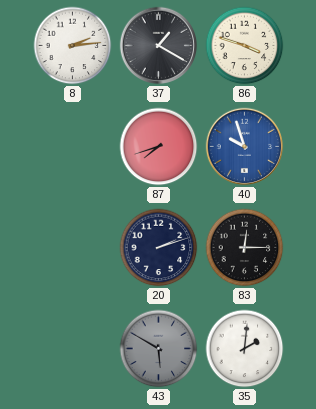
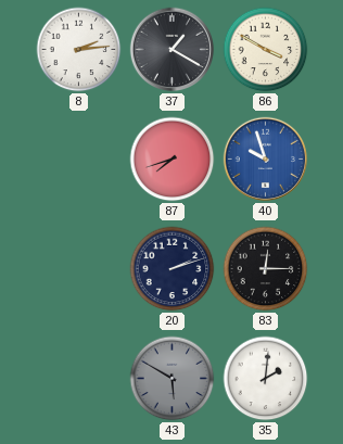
86: 3:48 -> 3:50 (266, 50)
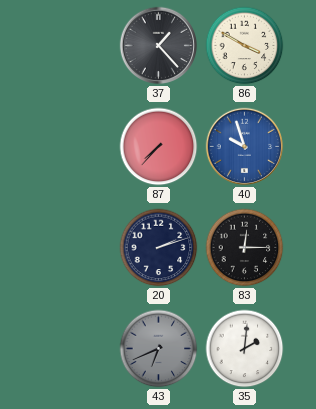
8: 2:14 -> none (79, 50)
37: 1:20 -> 1:23 (159, 46)
87: 7:42 -> 7:37 (159, 147)
43: 5:50 -> 6:41 (159, 349)
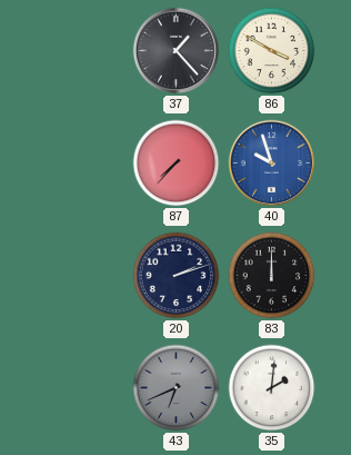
83: 12:15 -> 12:00 (272, 276)
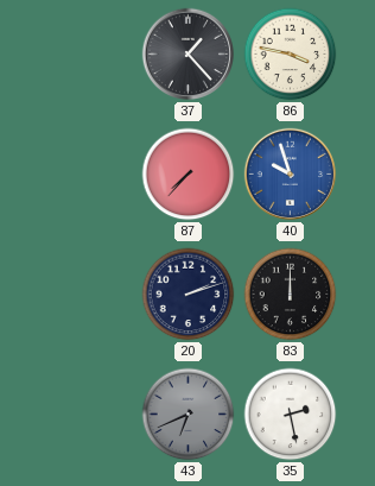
86: 3:50 -> 3:47 (291, 55)
35: 2:01 -> 2:28 (291, 415)
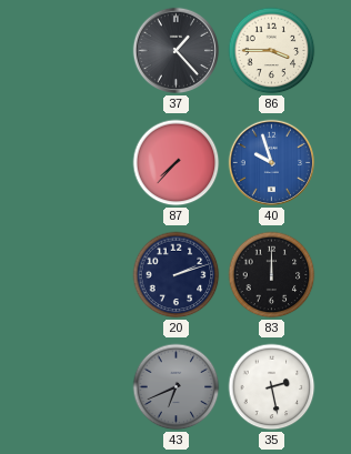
86: 3:47 -> 3:45 (272, 51)
